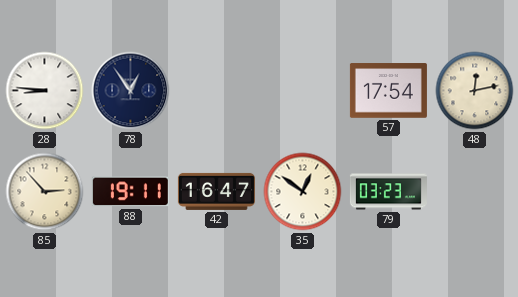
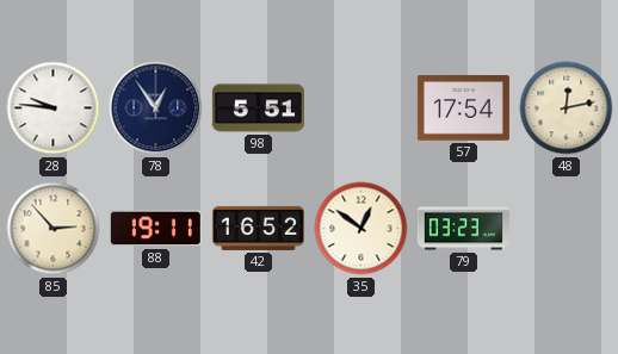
28: 8:46 -> 9:46 (54, 108)
98: none -> 5:51 (258, 108)
42: 16:47 -> 16:52 (258, 228)
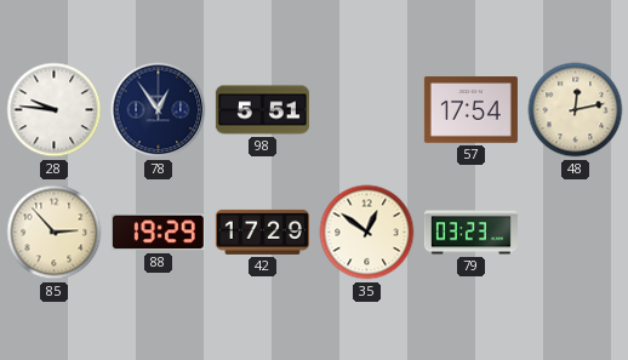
88: 19:11 -> 19:29 (158, 233)
42: 16:52 -> 17:29 (262, 232)
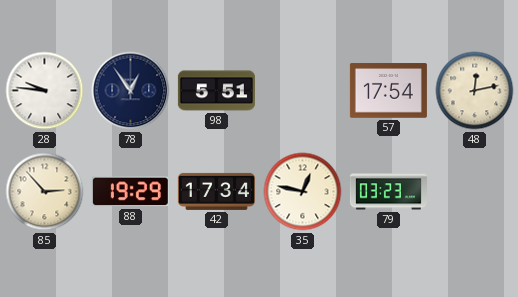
42: 17:29 -> 17:34 (216, 191)
35: 12:51 -> 12:47 (303, 192)
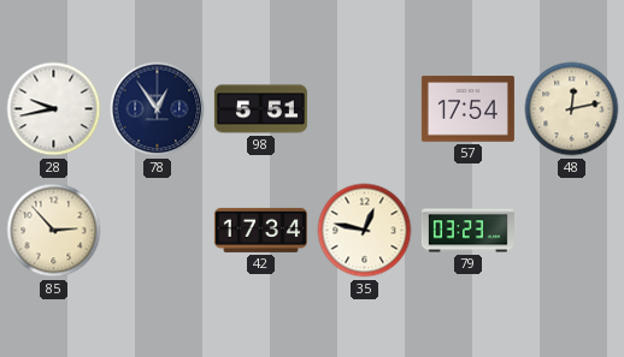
28: 9:46 -> 9:43 (54, 109)
88: 19:29 -> none (130, 192)
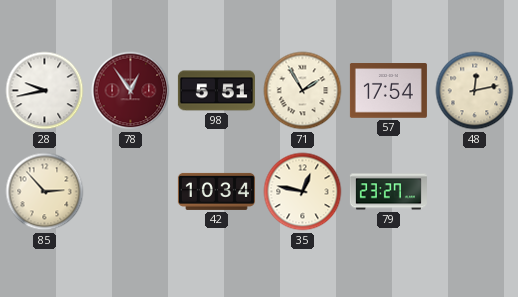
78 dial: navy -> burgundy (131, 91)
71: none -> 1:55 (303, 91)
42: 17:34 -> 10:34 (216, 191)
79: 03:23 -> 23:27 (388, 192)
